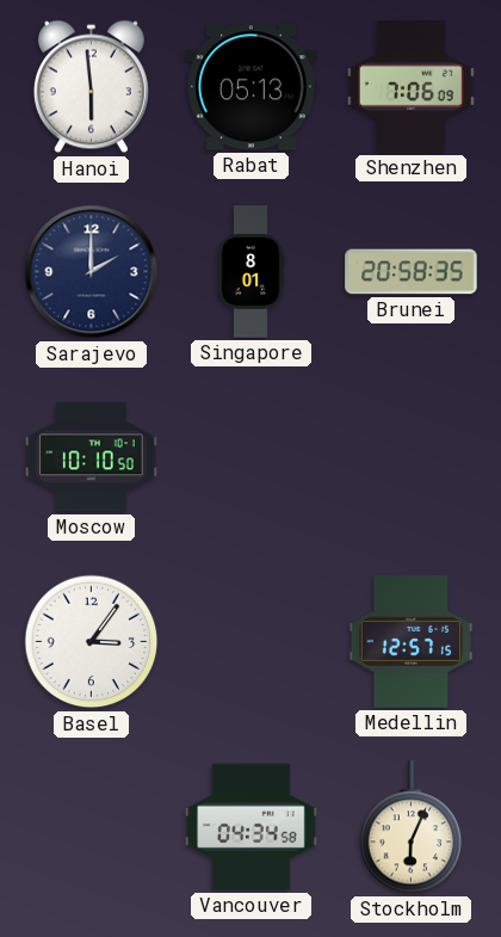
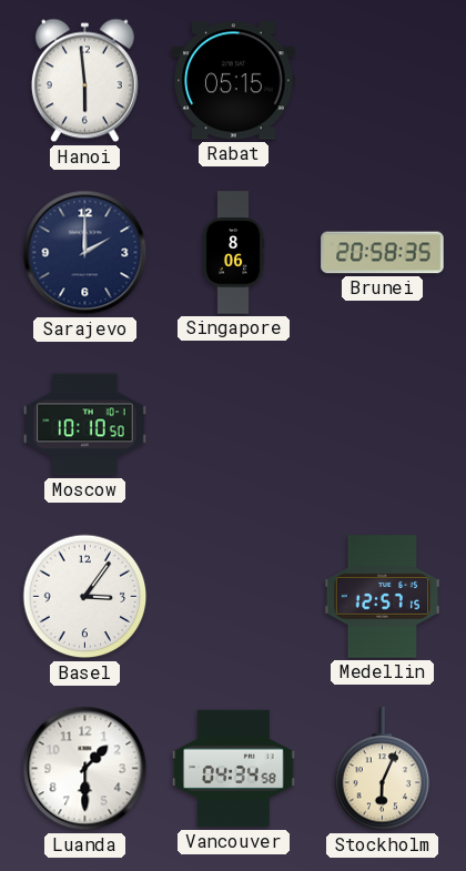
Rabat: 05:13 -> 05:15 (234, 81)
Shenzhen: 7:06 -> none (410, 87)
Singapore: 8:01 -> 8:06 (233, 253)
Luanda: none -> 1:30 (85, 769)
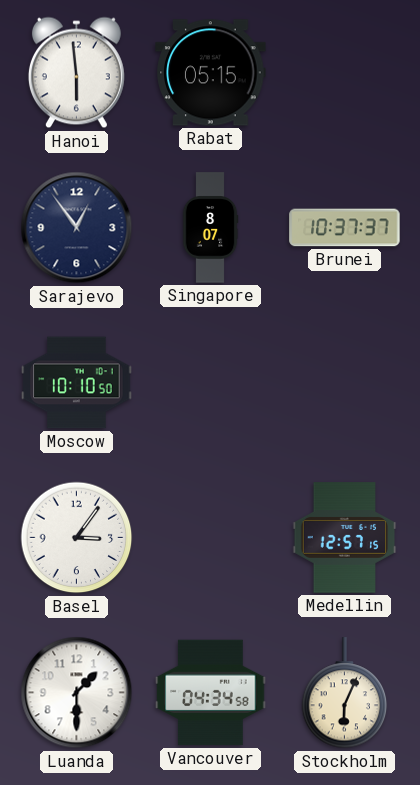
Sarajevo: 2:00 -> 12:54 (77, 228)
Singapore: 8:06 -> 8:07 (210, 228)
Brunei: 20:58 -> 10:37 (345, 228)
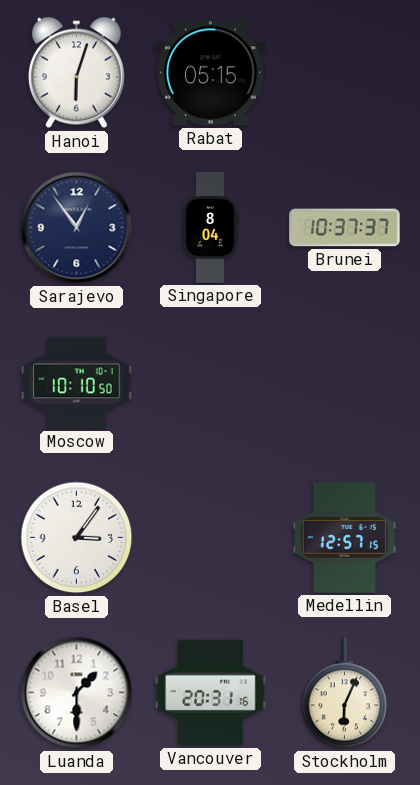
Hanoi: 5:59 -> 6:03 (76, 73)
Singapore: 8:07 -> 8:04 (210, 228)
Vancouver: 04:34 -> 20:31 (211, 693)
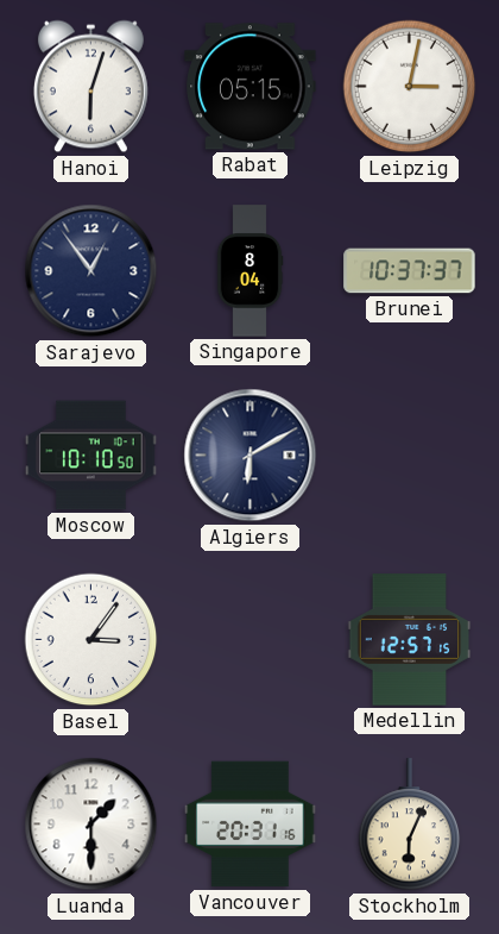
Leipzig: none -> 3:02 (410, 87)
Algiers: none -> 6:10 (251, 456)
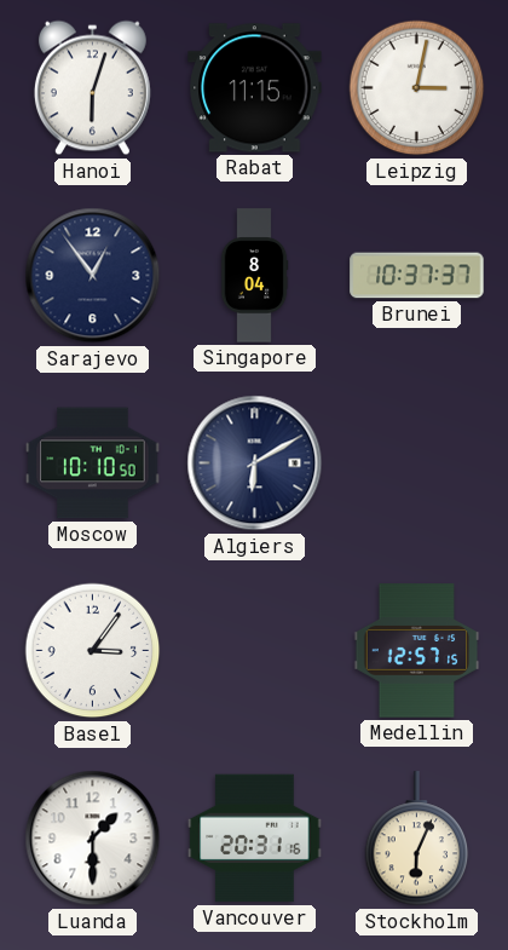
Rabat: 05:15 -> 11:15 (255, 88)
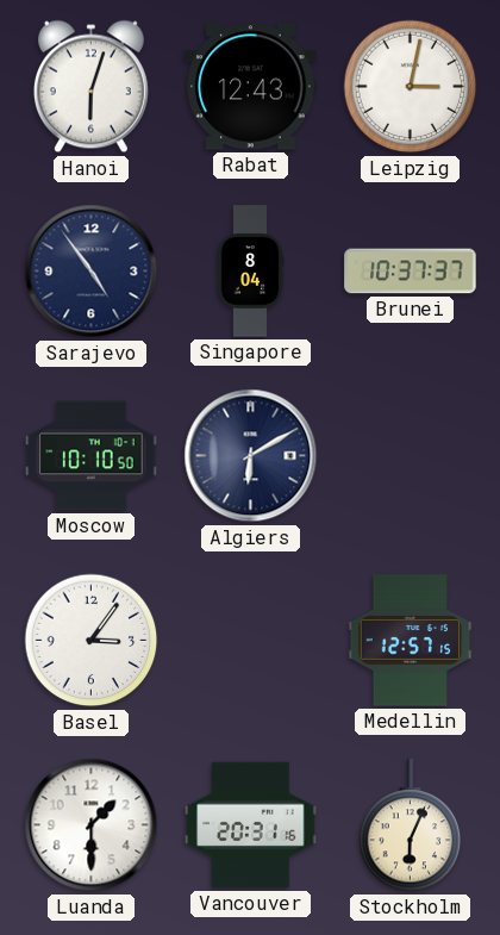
Rabat: 11:15 -> 12:43 (251, 87)
Sarajevo: 12:54 -> 4:54 (92, 272)
